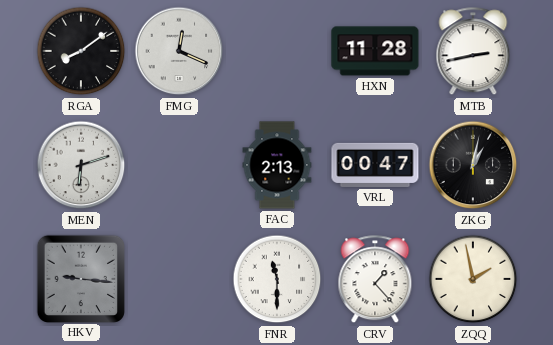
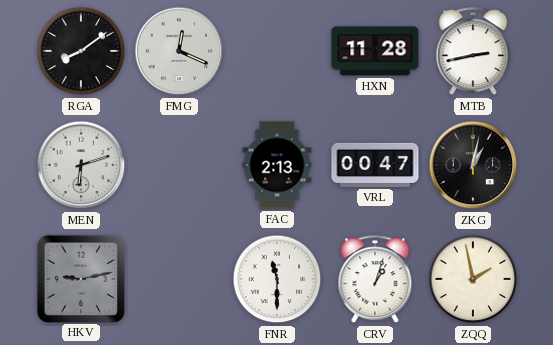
HKV: 9:16 -> 9:13 (80, 278)
CRV: 1:23 -> 1:03 (375, 280)
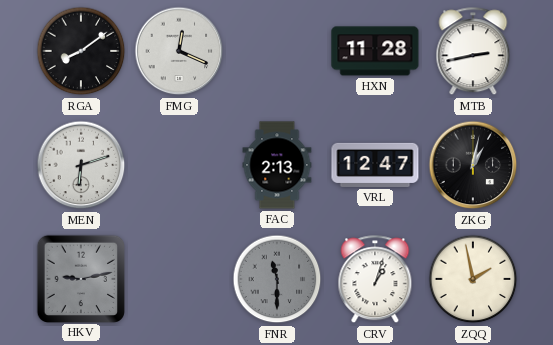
VRL: 00:47 -> 12:47 (375, 165)
FNR dial: white -> grey (277, 279)
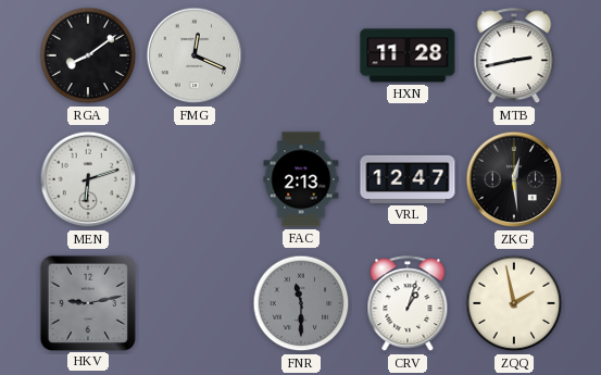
ZKG: 1:02 -> 12:29 (514, 179)
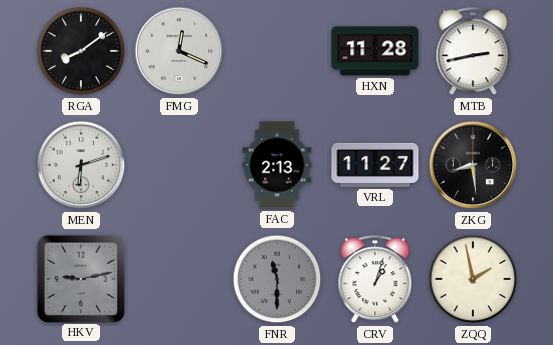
VRL: 12:47 -> 11:27 (375, 165)
ZKG: 12:29 -> 8:29 (473, 165)
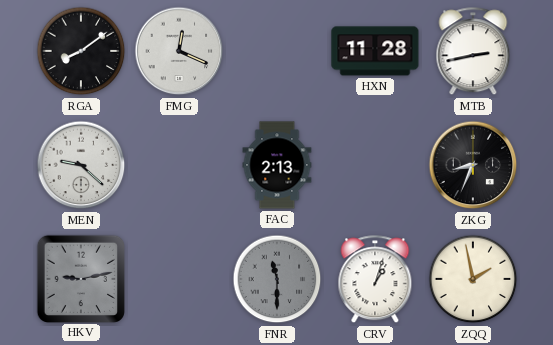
MEN: 6:12 -> 9:22 (81, 165)
VRL: 11:27 -> none (375, 165)
ZKG: 8:29 -> 8:34 (473, 165)
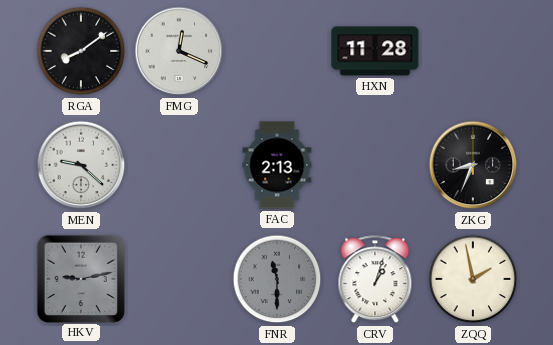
MTB: 2:43 -> none (473, 52)
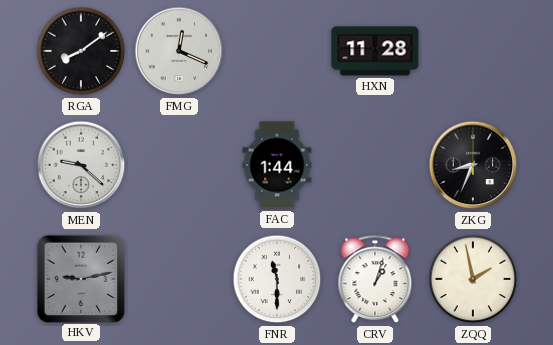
FAC: 2:13 -> 1:44 (277, 165)
FNR dial: grey -> white (277, 279)
